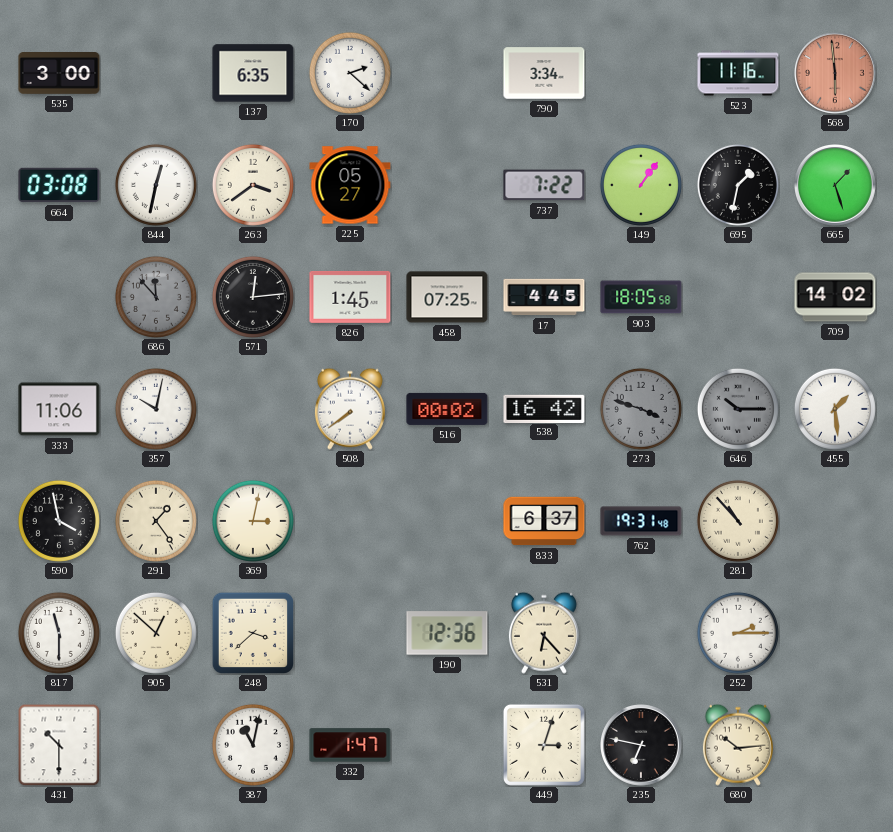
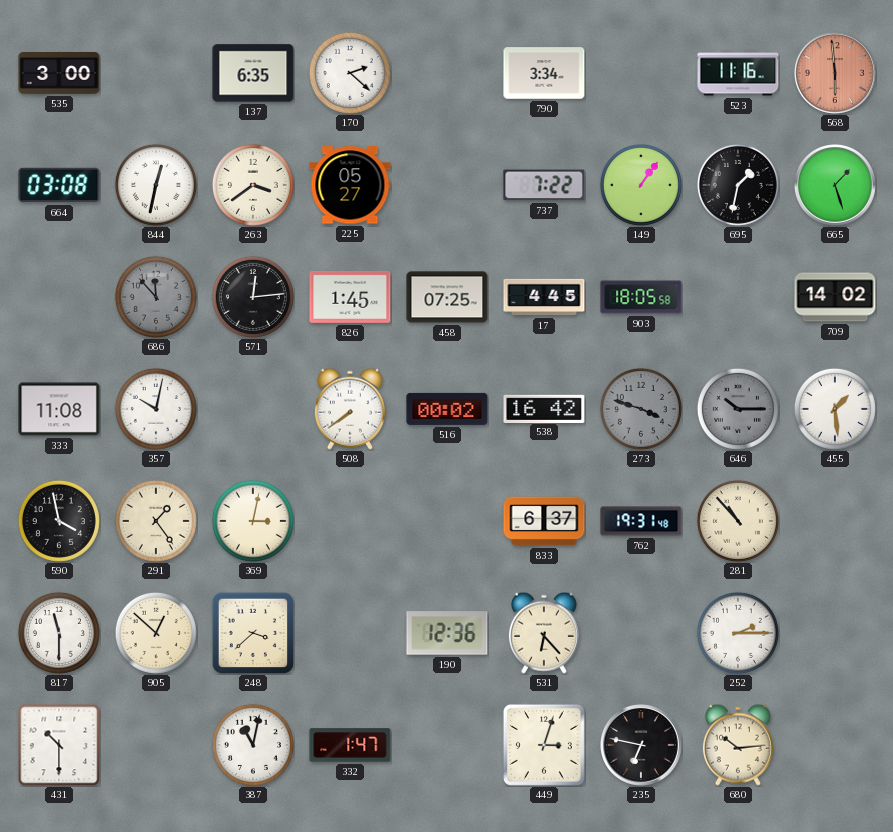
333: 11:06 -> 11:08 (59, 409)
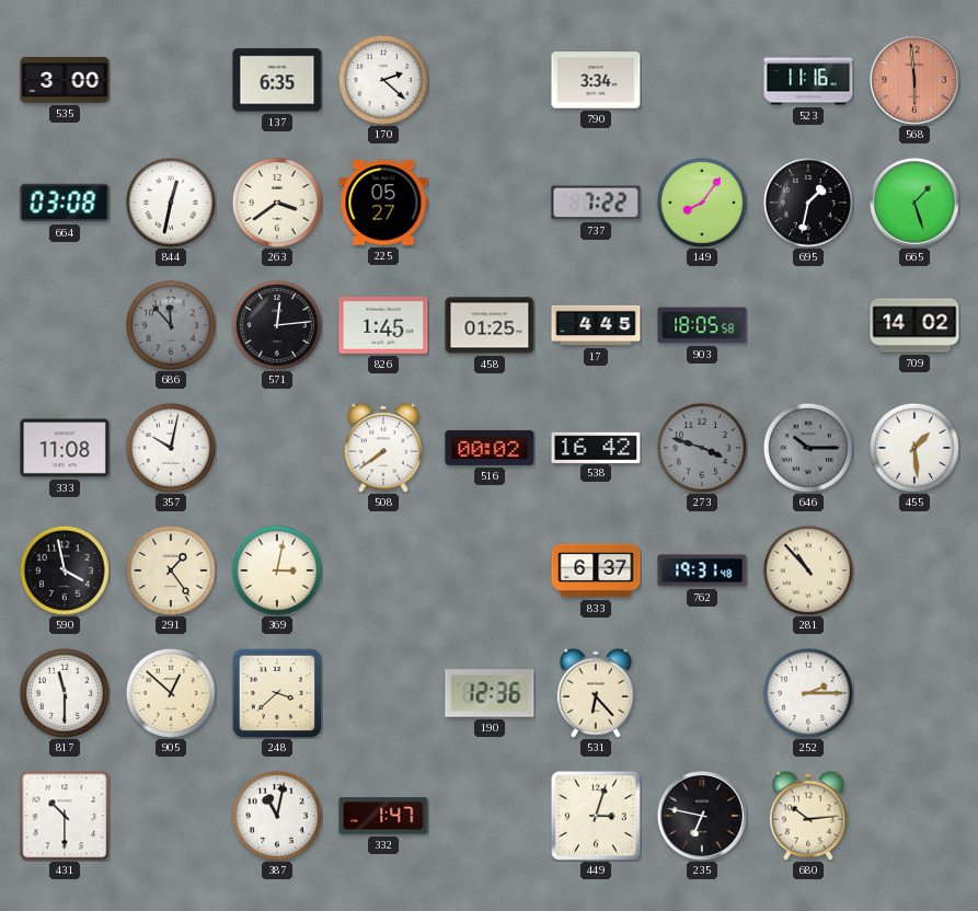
149: 1:06 -> 8:06 (702, 203)
458: 07:25 -> 01:25 (490, 325)
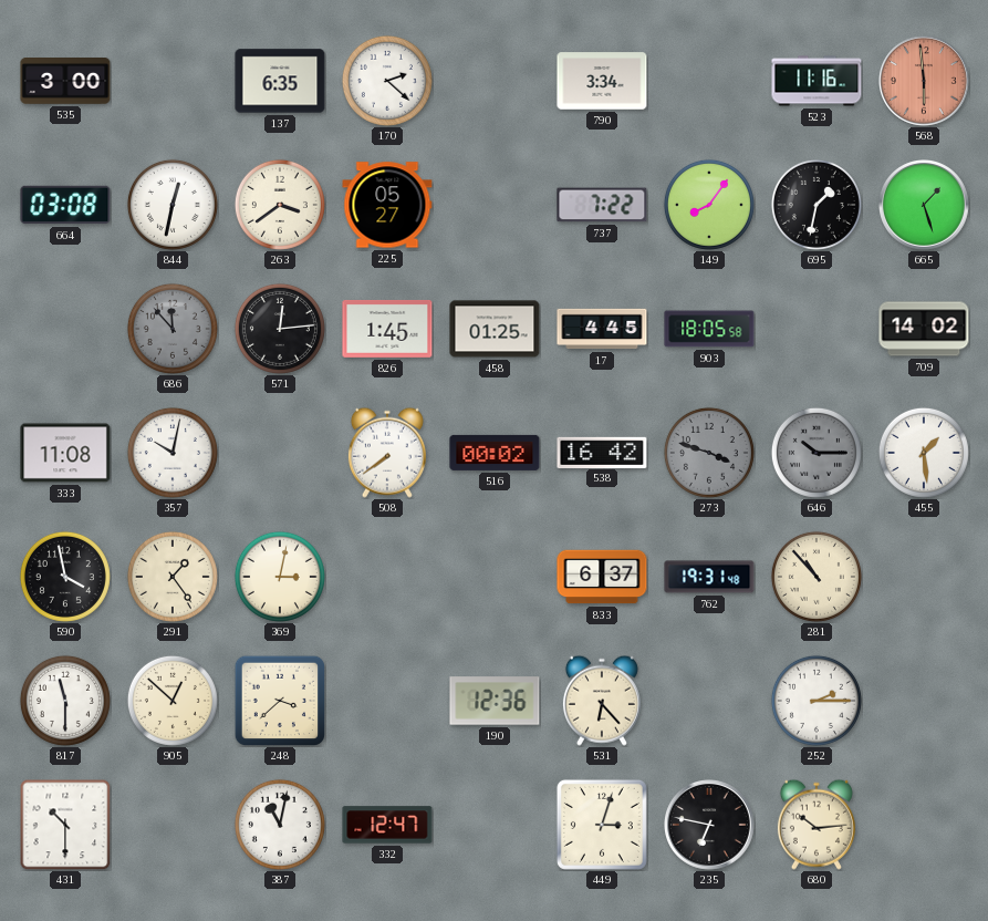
332: 1:47 -> 12:47 (387, 825)
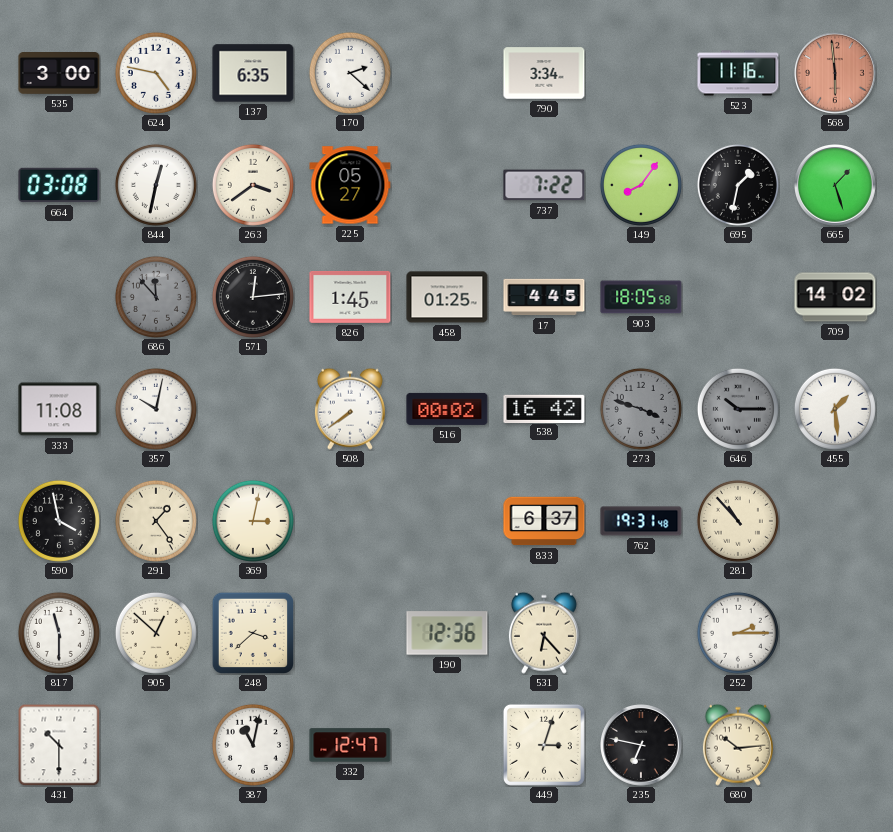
624: none -> 4:47 (156, 73)
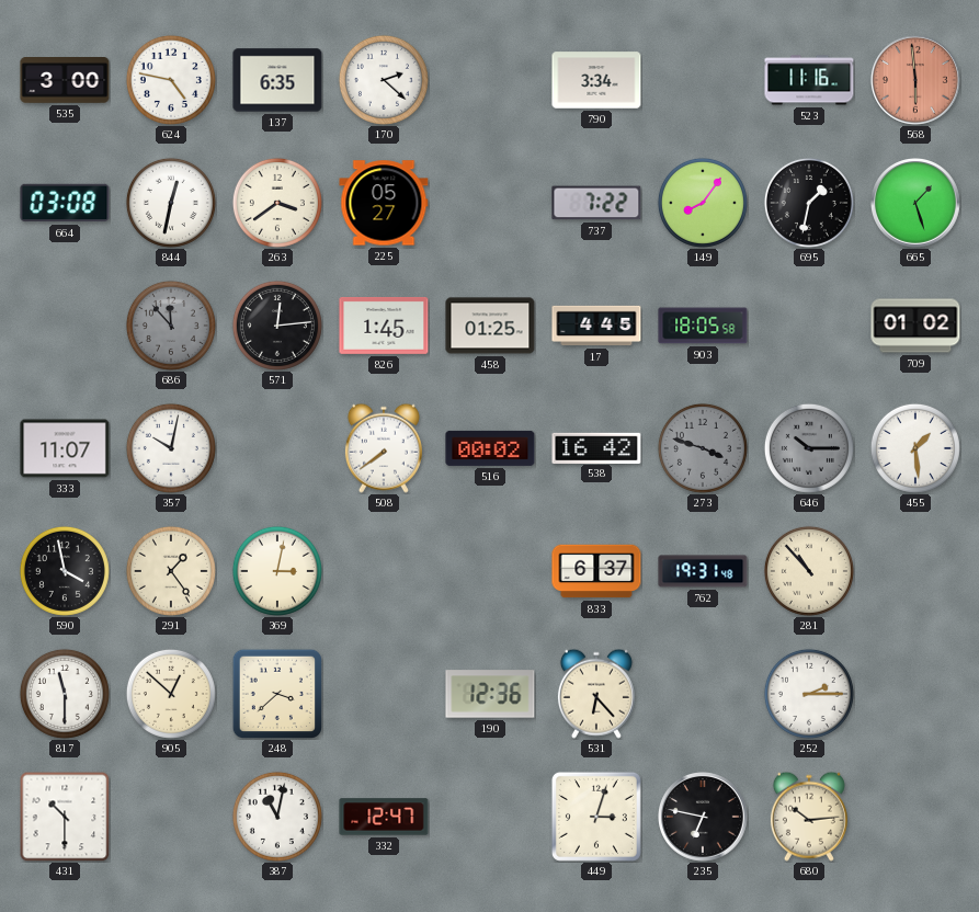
709: 14:02 -> 01:02 (915, 326)
333: 11:08 -> 11:07 (65, 448)
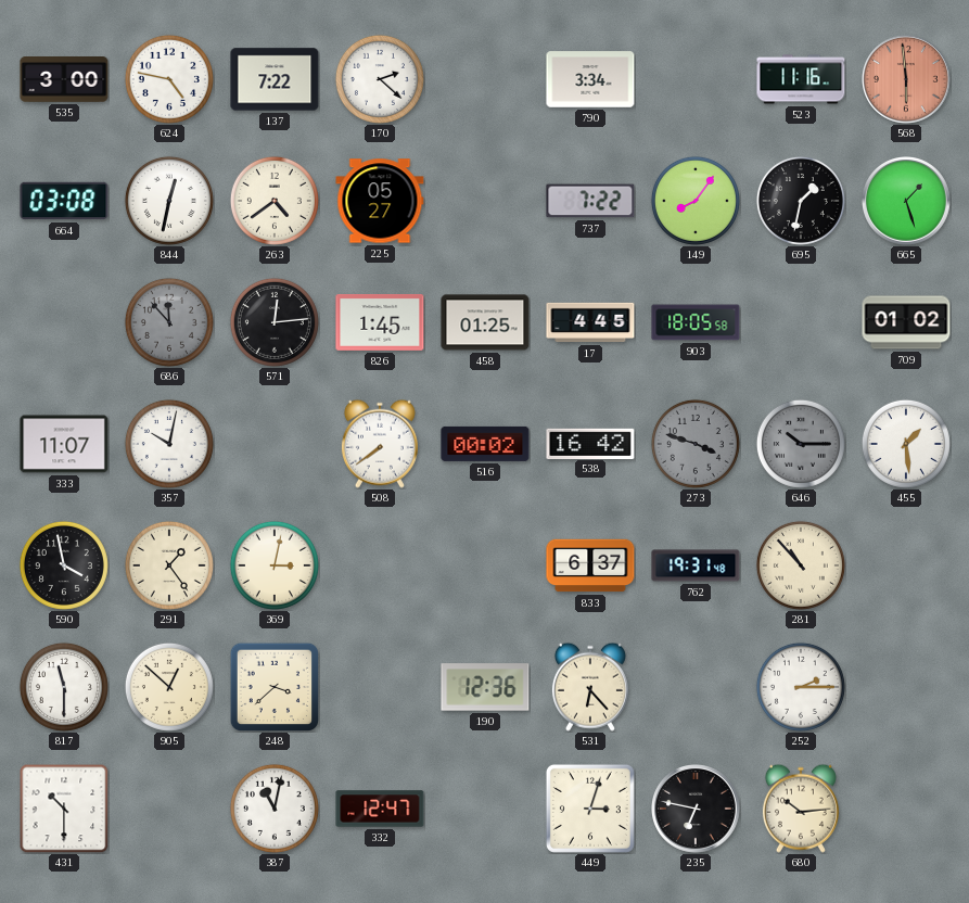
137: 6:35 -> 7:22 (275, 79)
263: 3:39 -> 4:39 (275, 201)
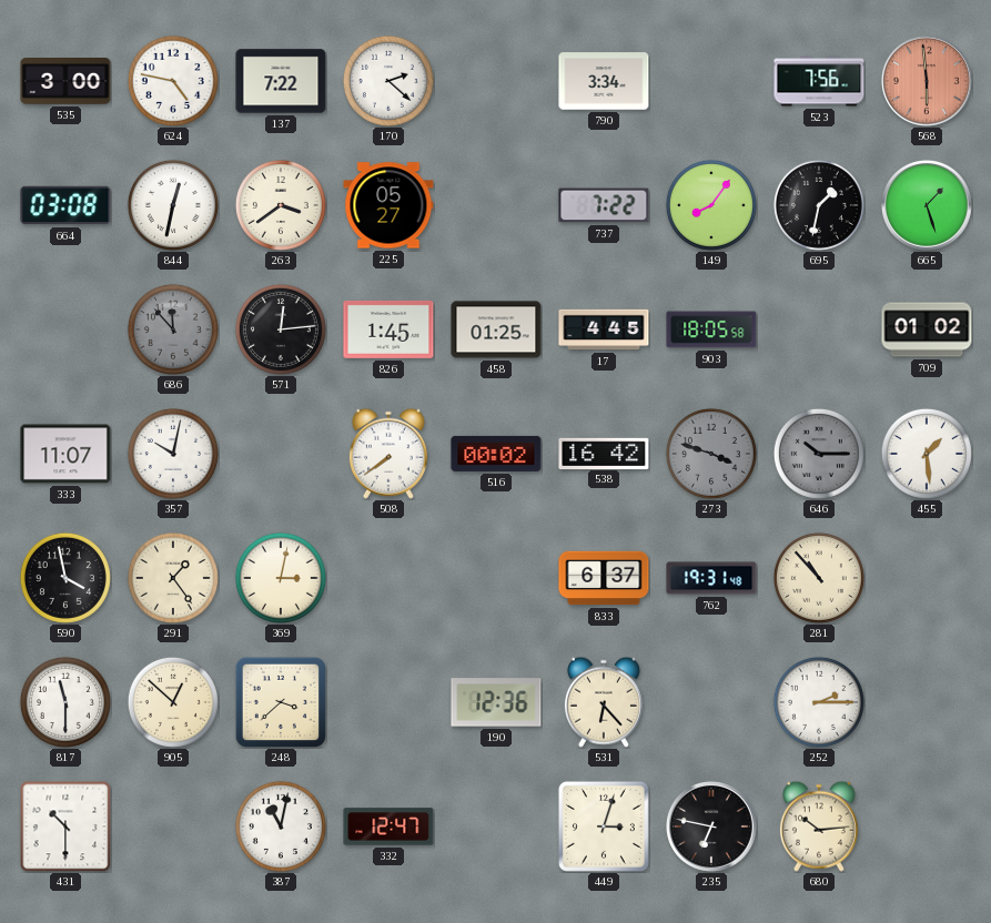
523: 11:16 -> 7:56 (819, 81)
263: 4:39 -> 3:39 (281, 205)
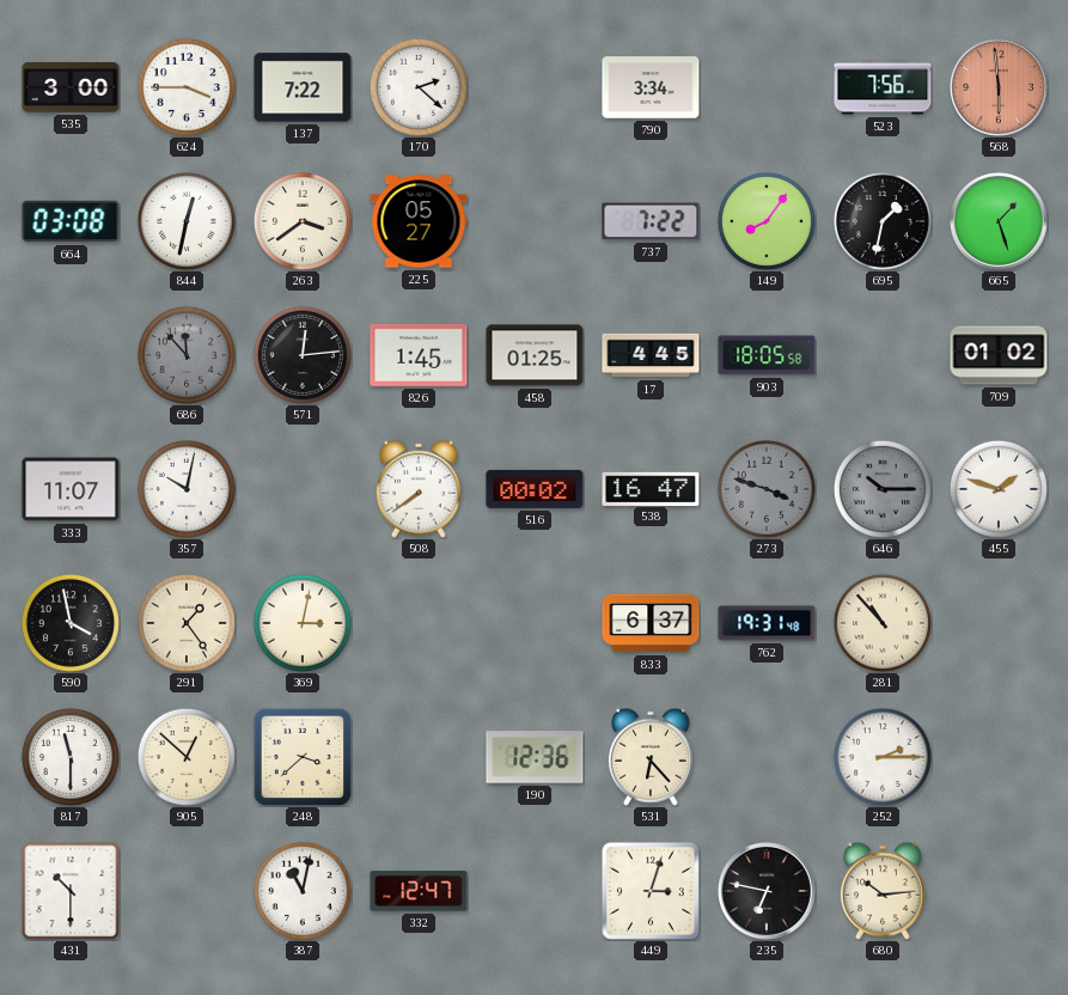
624: 4:47 -> 3:45 (187, 87)
538: 16:42 -> 16:47 (651, 488)
455: 1:29 -> 1:48 (999, 489)
